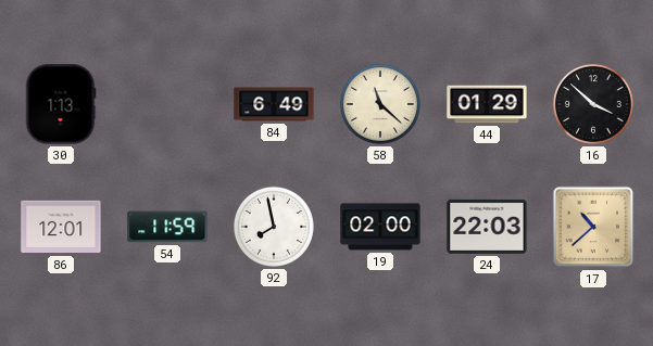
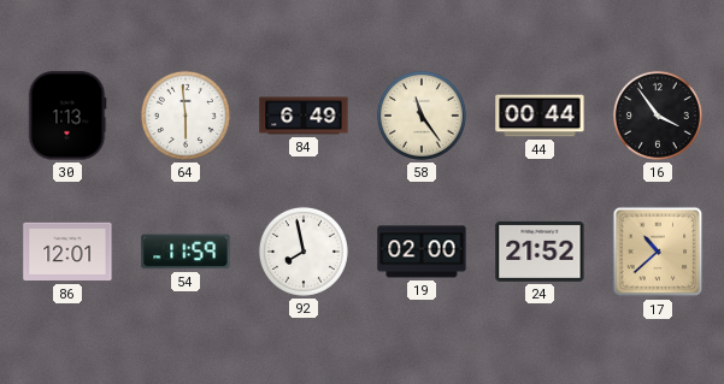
64: none -> 5:59 (186, 116)
58: 11:22 -> 11:24 (422, 116)
44: 01:29 -> 00:44 (540, 116)
16: 3:52 -> 3:54 (658, 116)
24: 22:03 -> 21:52 (540, 252)
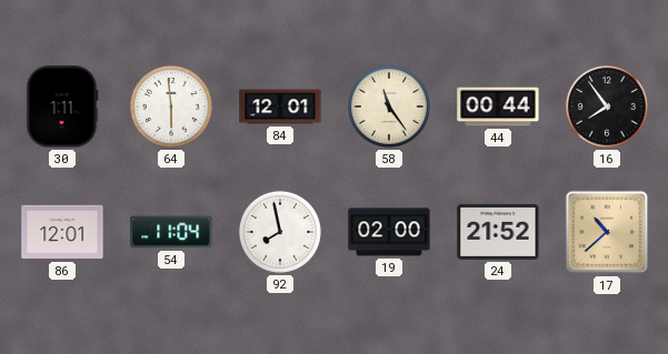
30: 1:13 -> 1:11 (62, 107)
84: 6:49 -> 12:01 (280, 107)
16: 3:54 -> 7:54 (607, 107)
54: 11:59 -> 11:04 (171, 232)
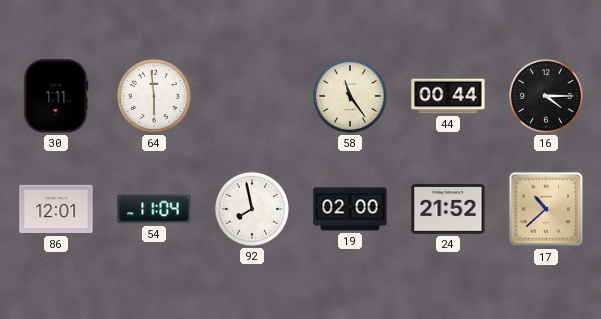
84: 12:01 -> none (280, 107)
16: 7:54 -> 4:15 (546, 96)
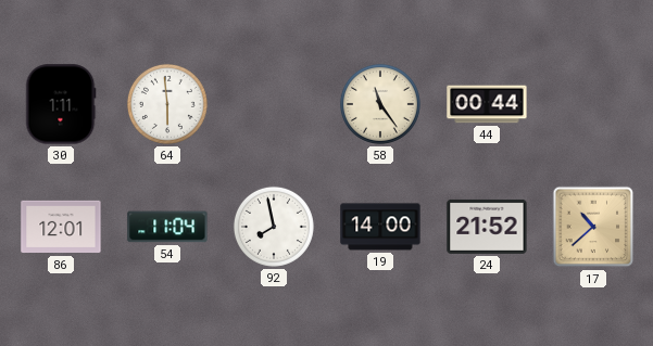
16: 4:15 -> none (546, 96)
19: 02:00 -> 14:00 (380, 227)
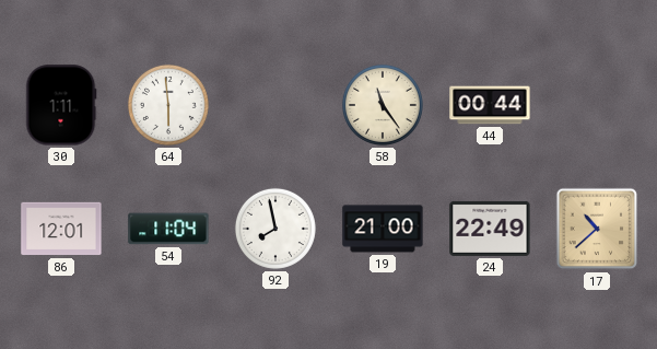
19: 14:00 -> 21:00 (383, 229)
24: 21:52 -> 22:49 (490, 229)
